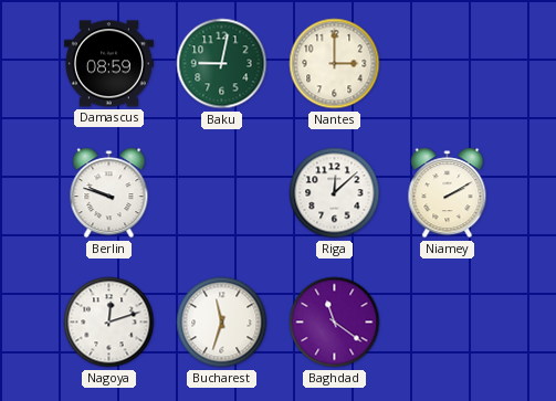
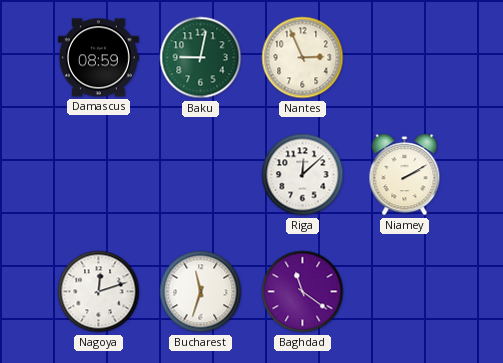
Nantes: 3:00 -> 2:56 (303, 58)
Berlin: 9:48 -> none (109, 193)
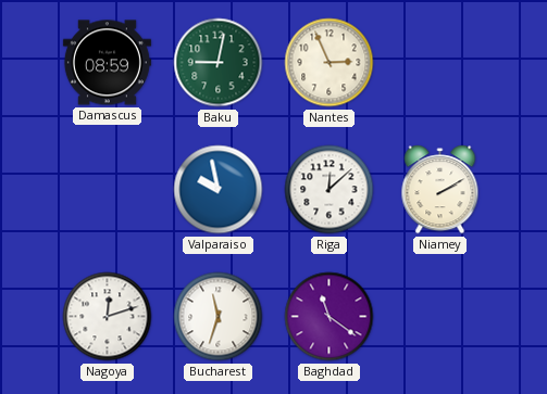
Valparaiso: none -> 9:58 (219, 190)
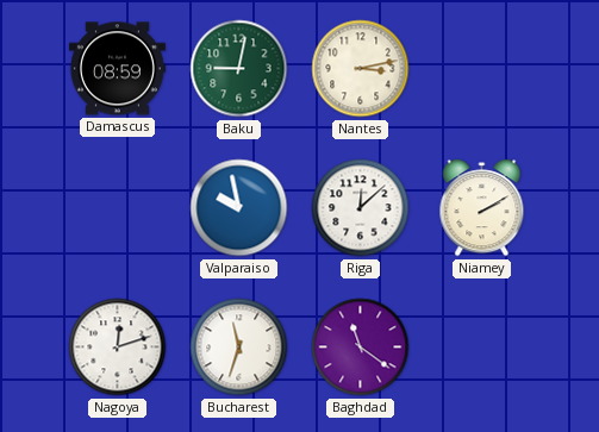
Nantes: 2:56 -> 3:13 (361, 69)
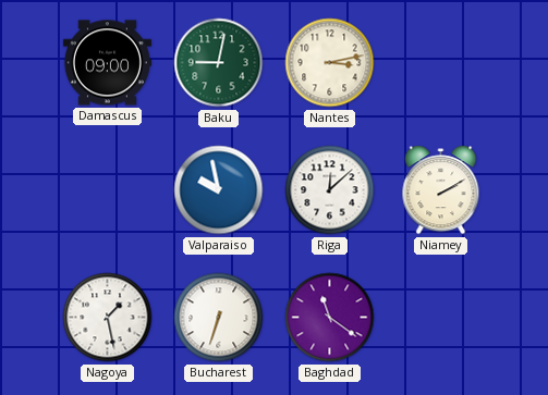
Damascus: 08:59 -> 09:00 (107, 63)
Nagoya: 12:12 -> 1:28 (108, 318)
Bucharest: 11:33 -> 6:33 (219, 318)
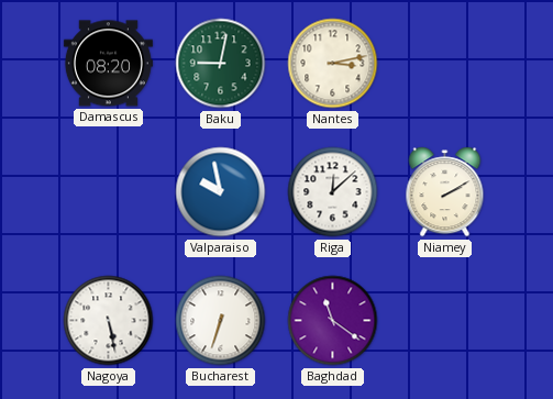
Damascus: 09:00 -> 08:20 (108, 64)
Nagoya: 1:28 -> 5:28 (109, 321)
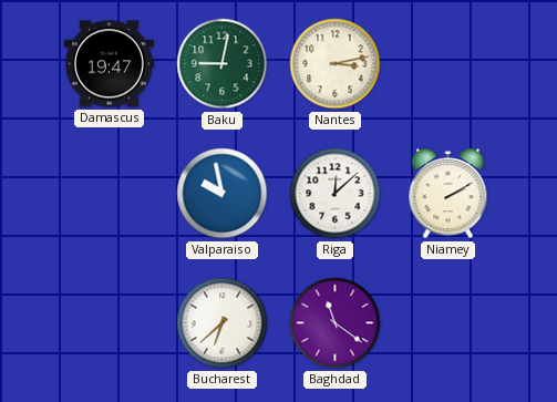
Damascus: 08:20 -> 19:47 (109, 64)
Nagoya: 5:28 -> none (109, 321)
Bucharest: 6:33 -> 6:38 (223, 323)
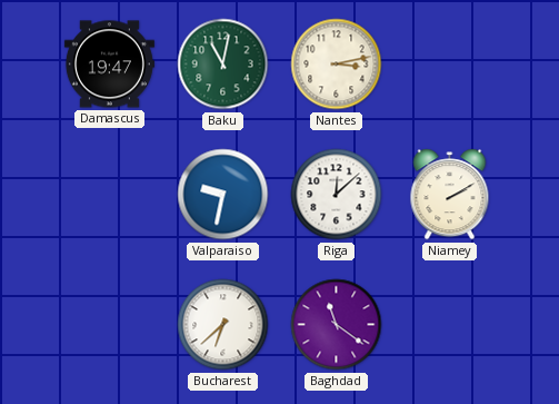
Baku: 9:02 -> 11:02 (223, 65)
Valparaiso: 9:58 -> 9:32 (223, 195)
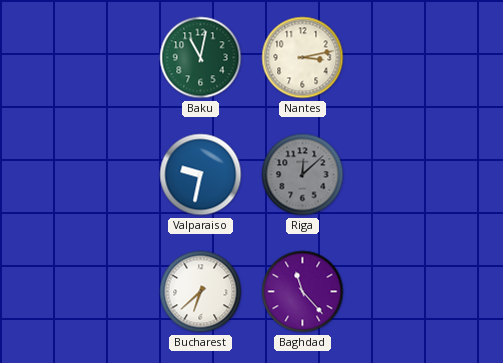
Damascus: 19:47 -> none (109, 65)
Riga dial: white -> grey (303, 175)
Niamey: 2:10 -> none (450, 195)
Baghdad: 11:21 -> 11:23 (303, 292)
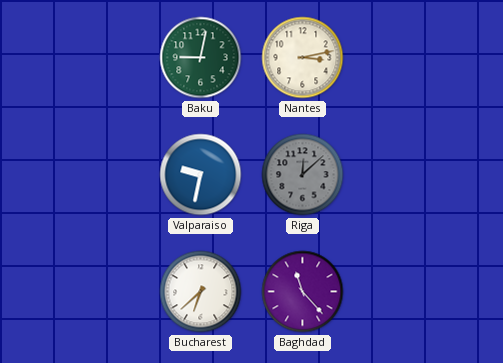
Baku: 11:02 -> 9:02 (201, 58)
